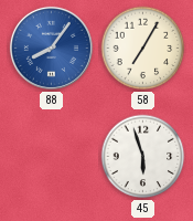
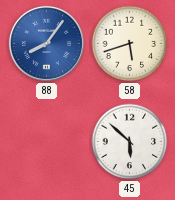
58: 7:05 -> 5:42 (130, 44)
45: 5:57 -> 5:52 (130, 142)
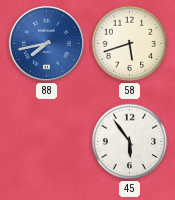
88: 8:06 -> 7:43 (46, 43)
45: 5:52 -> 5:54 (130, 142)
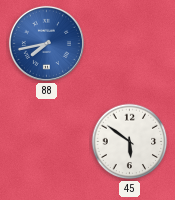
58: 5:42 -> none (130, 44)
45: 5:54 -> 5:51 (130, 142)
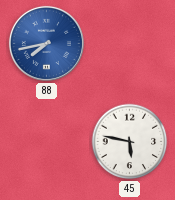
45: 5:51 -> 5:47 (130, 142)
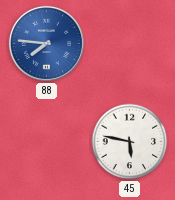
88: 7:43 -> 7:46 (46, 43)
